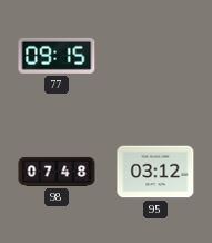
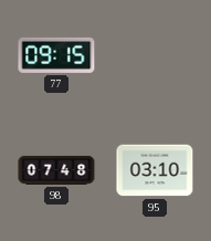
95: 03:12 -> 03:10 (155, 170)
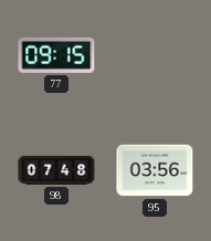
95: 03:10 -> 03:56 (155, 170)
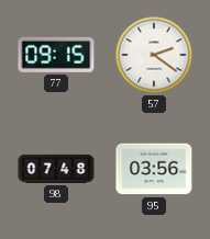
57: none -> 2:21 (154, 55)
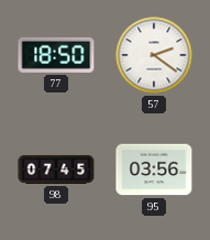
77: 09:15 -> 18:50 (56, 55)
98: 07:48 -> 07:45 (56, 170)
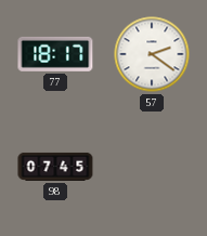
77: 18:50 -> 18:17 (55, 54)
95: 03:56 -> none (154, 170)
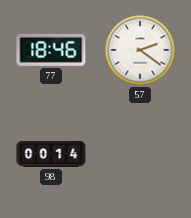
77: 18:17 -> 18:46 (51, 50)
98: 07:45 -> 00:14 (51, 154)
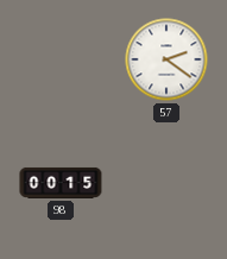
77: 18:46 -> none (51, 50)
98: 00:14 -> 00:15 (61, 183)
